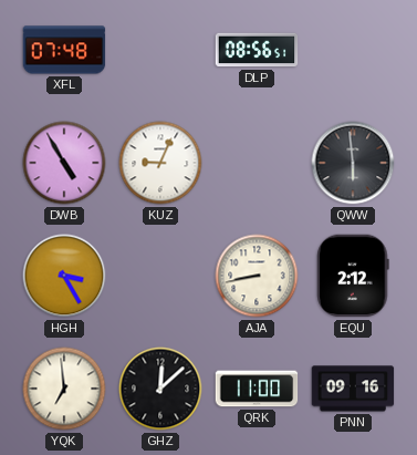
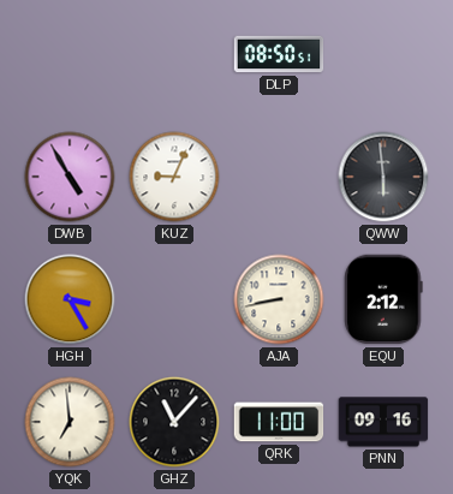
XFL: 07:48 -> none (64, 50)
DLP: 08:56 -> 08:50 (279, 54)
GHZ: 12:08 -> 11:07 (174, 422)
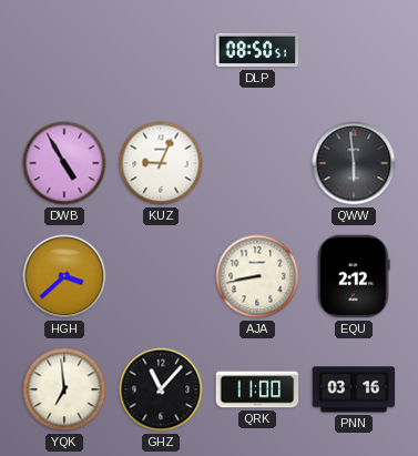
HGH: 3:25 -> 3:38 (64, 276)
PNN: 09:16 -> 03:16 (354, 389)
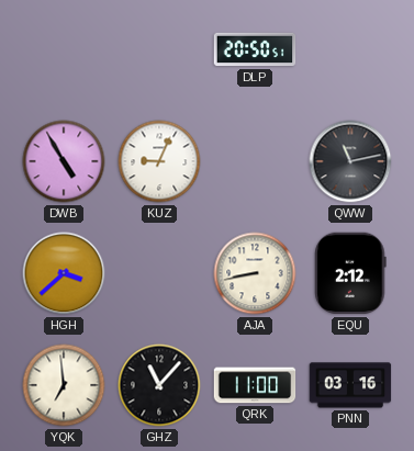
DLP: 08:50 -> 20:50 (255, 49)
QWW: 5:59 -> 11:13 (350, 161)
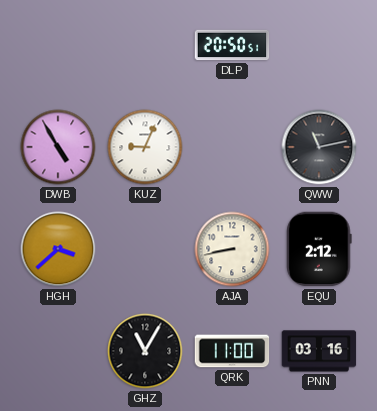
YQK: 6:59 -> none (64, 385)
GHZ: 11:07 -> 11:05 (145, 351)
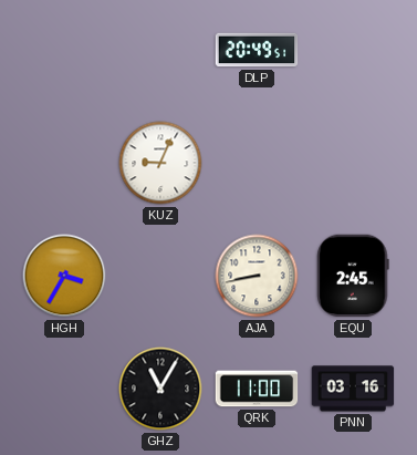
DLP: 20:50 -> 20:49 (257, 50)
DWB: 4:55 -> none (58, 147)
QWW: 11:13 -> none (319, 147)
HGH: 3:38 -> 3:35 (64, 276)
EQU: 2:12 -> 2:45 (353, 276)
